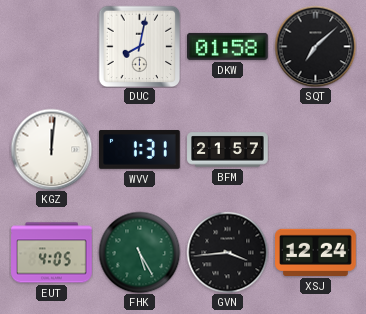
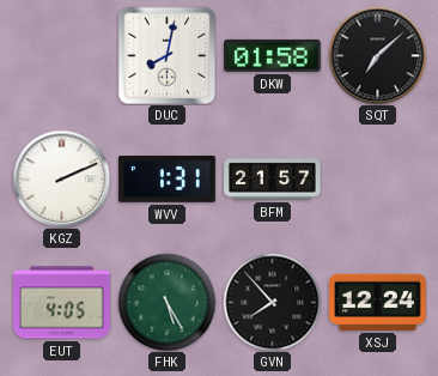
KGZ: 12:01 -> 2:11 (61, 178)
GVN: 3:44 -> 7:53 (272, 302)
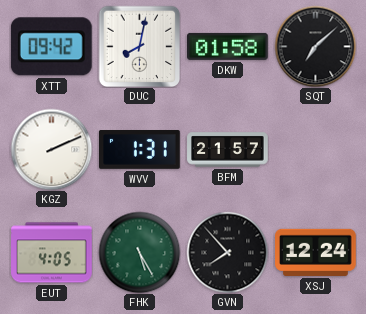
XTT: none -> 09:42 (51, 47)
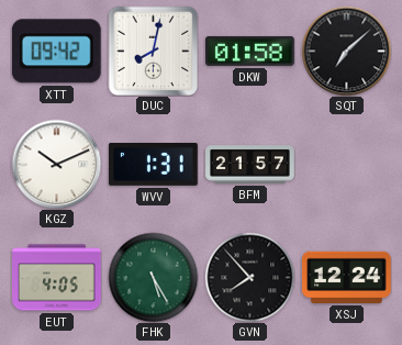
KGZ: 2:11 -> 10:11 (56, 164)
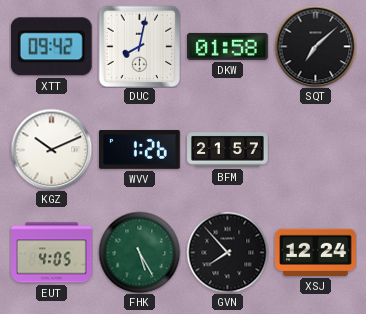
WVV: 1:31 -> 1:26 (140, 150)
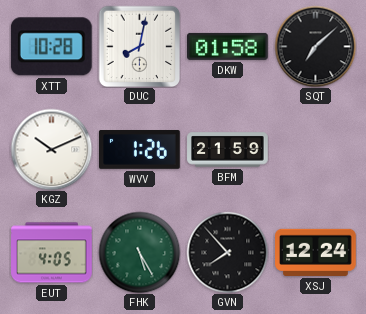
XTT: 09:42 -> 10:28 (51, 47)
BFM: 21:57 -> 21:59 (228, 150)
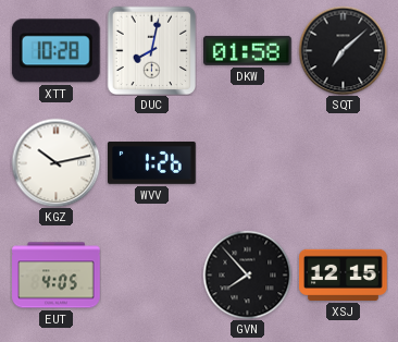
KGZ: 10:11 -> 10:13 (55, 162)
BFM: 21:59 -> none (228, 150)
FHK: 5:25 -> none (139, 252)
XSJ: 12:24 -> 12:15 (344, 274)
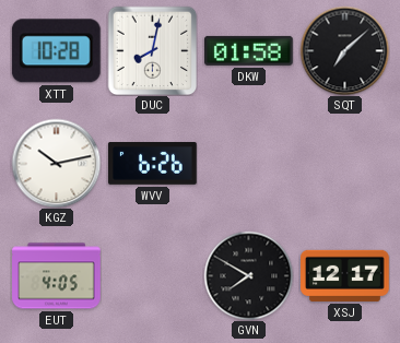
WVV: 1:26 -> 6:26 (153, 164)
GVN: 7:53 -> 7:50 (248, 275)
XSJ: 12:15 -> 12:17 (345, 275)
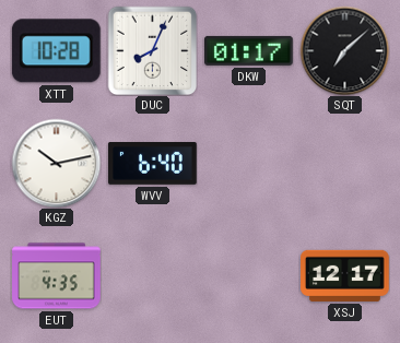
DUC: 8:02 -> 8:04 (152, 50)
DKW: 01:58 -> 01:17 (249, 50)
WVV: 6:26 -> 6:40 (153, 164)
EUT: 4:05 -> 4:35 (57, 276)
GVN: 7:50 -> none (248, 275)
